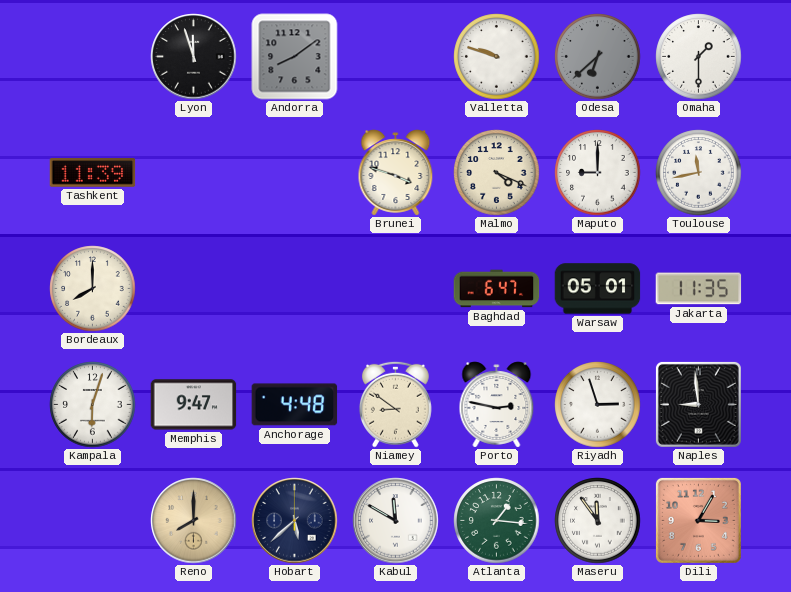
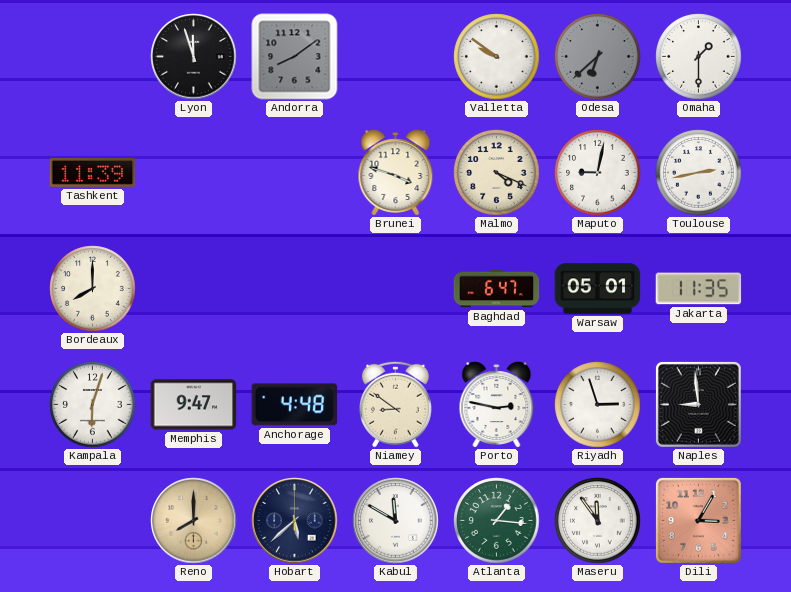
Valletta: 9:48 -> 9:51 (497, 57)
Maputo: 9:00 -> 9:02 (598, 173)
Toulouse: 11:43 -> 2:43 (699, 173)
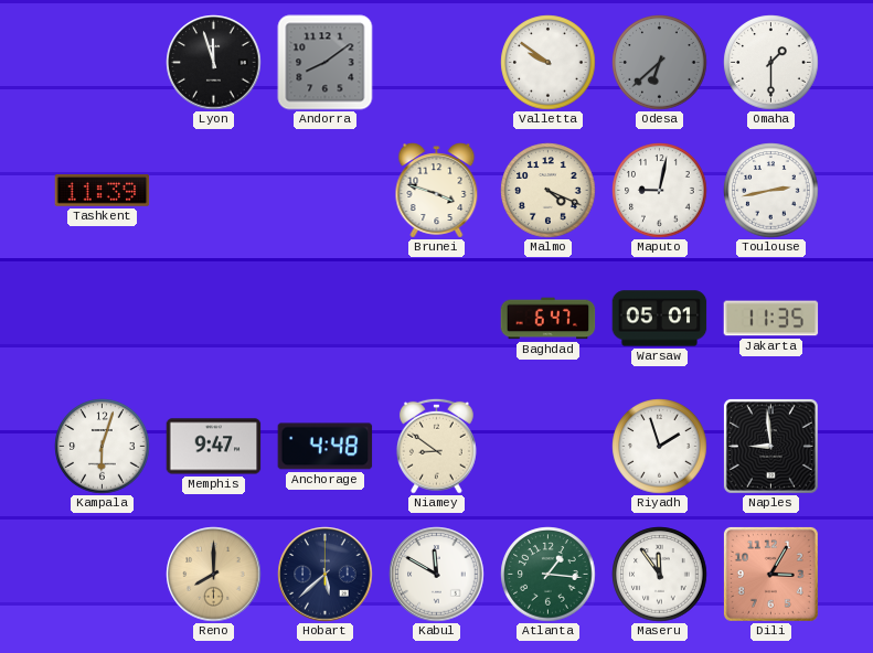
Bordeaux: 8:00 -> none (93, 289)
Porto: 2:47 -> none (497, 405)
Riyadh: 2:57 -> 1:57 (660, 447)
